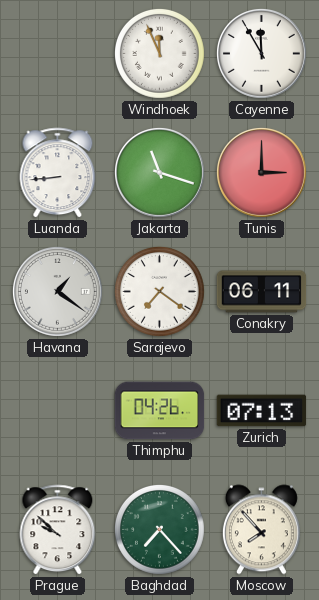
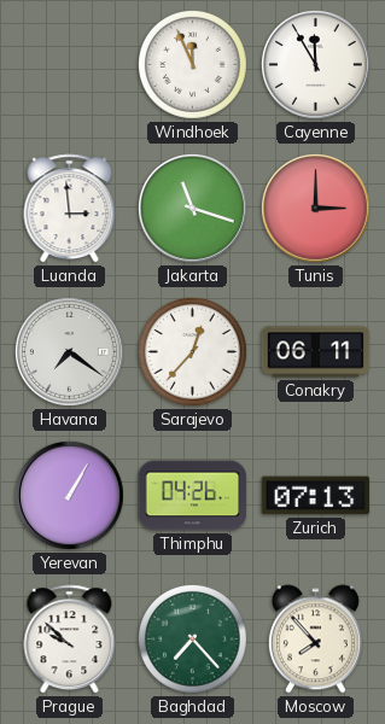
Luanda: 8:44 -> 2:59 (70, 209)
Havana: 1:21 -> 7:21 (69, 351)
Sarajevo: 7:21 -> 12:37 (192, 351)
Yerevan: none -> 1:05 (69, 495)
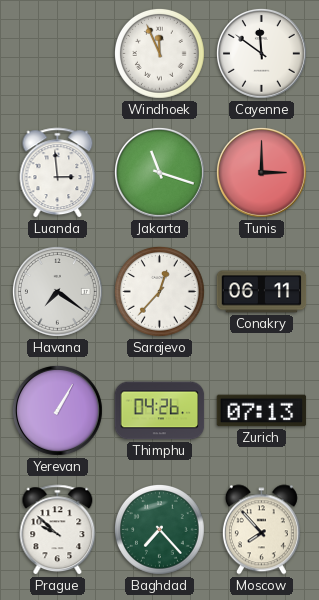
Cayenne: 11:55 -> 11:51 (261, 53)
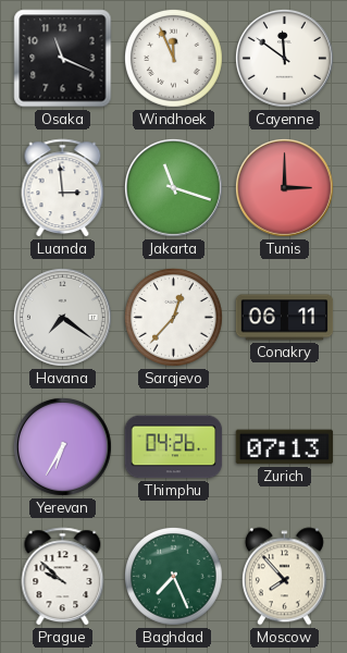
Osaka: none -> 11:19 (63, 59)
Yerevan: 1:05 -> 6:35 (62, 446)
Baghdad: 7:23 -> 7:26 (173, 576)
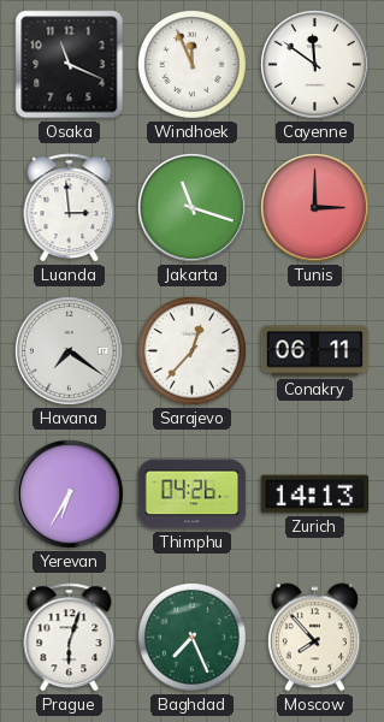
Zurich: 07:13 -> 14:13 (315, 495)
Prague: 9:52 -> 6:03 (70, 638)
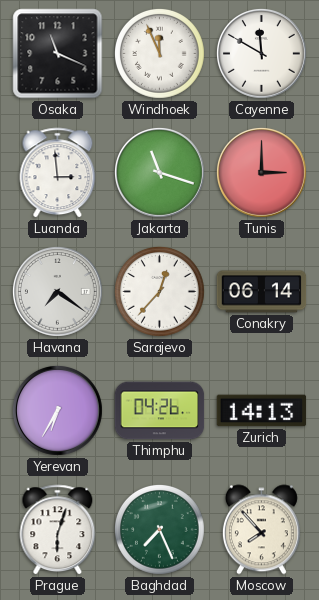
Cayenne: 11:51 -> 11:50 (261, 53)
Conakry: 06:11 -> 06:14 (262, 292)
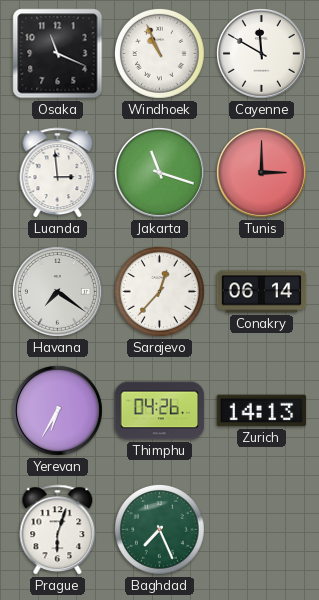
Windhoek: 11:56 -> 10:56 (159, 53)
Moscow: 7:53 -> none (261, 530)
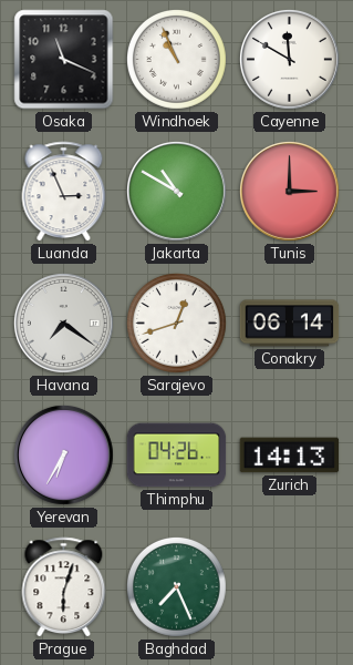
Luanda: 2:59 -> 2:56 (64, 192)
Jakarta: 11:18 -> 10:50 (176, 191)
Sarajevo: 12:37 -> 12:42 (176, 323)
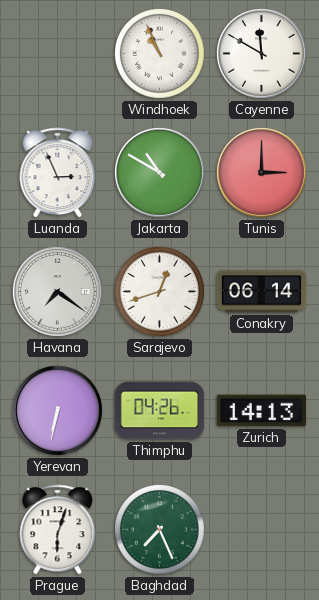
Osaka: 11:19 -> none (64, 60)
Yerevan: 6:35 -> 6:32 (57, 410)
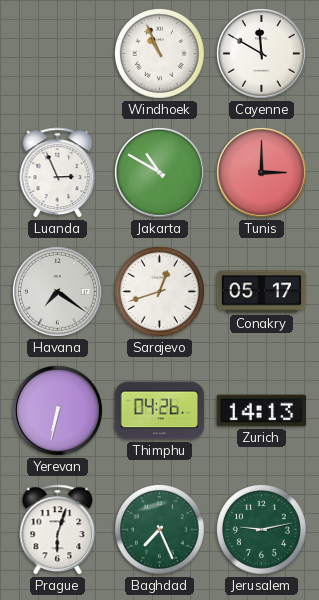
Conakry: 06:14 -> 05:17 (262, 292)
Jerusalem: none -> 9:13 (261, 529)
